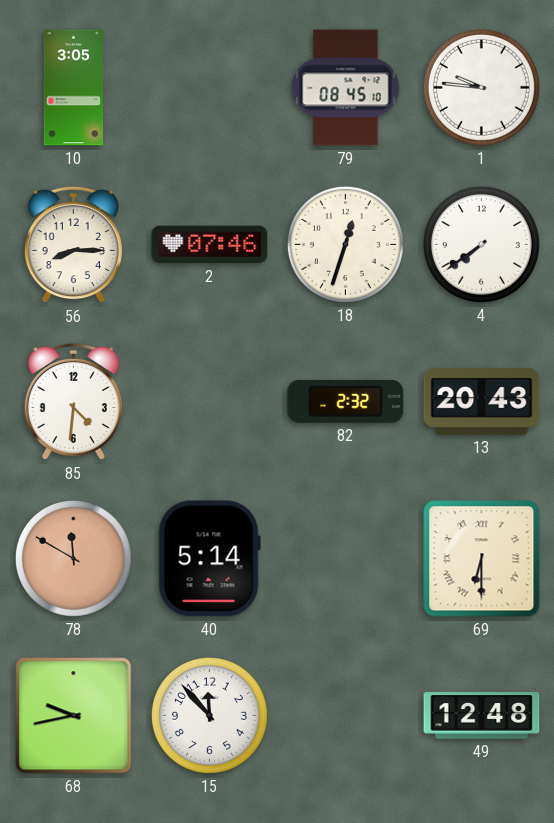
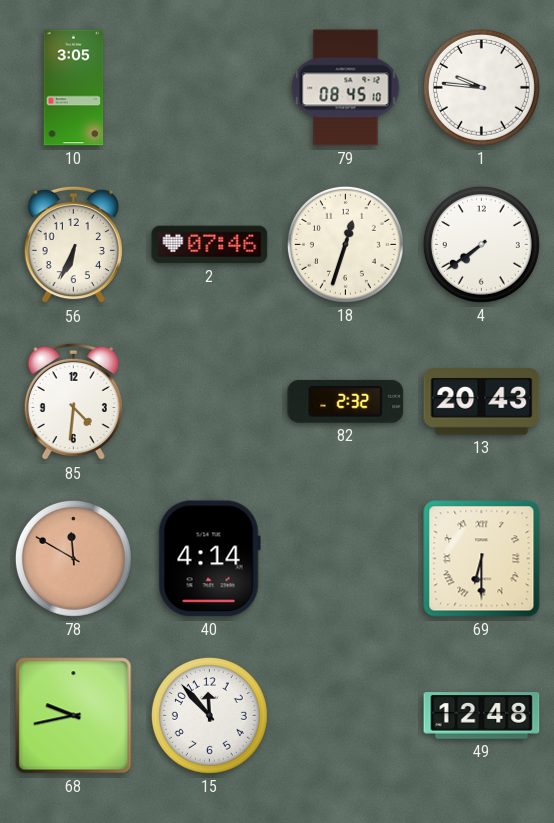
56: 8:15 -> 6:34 (73, 245)
40: 5:14 -> 4:14 (209, 559)
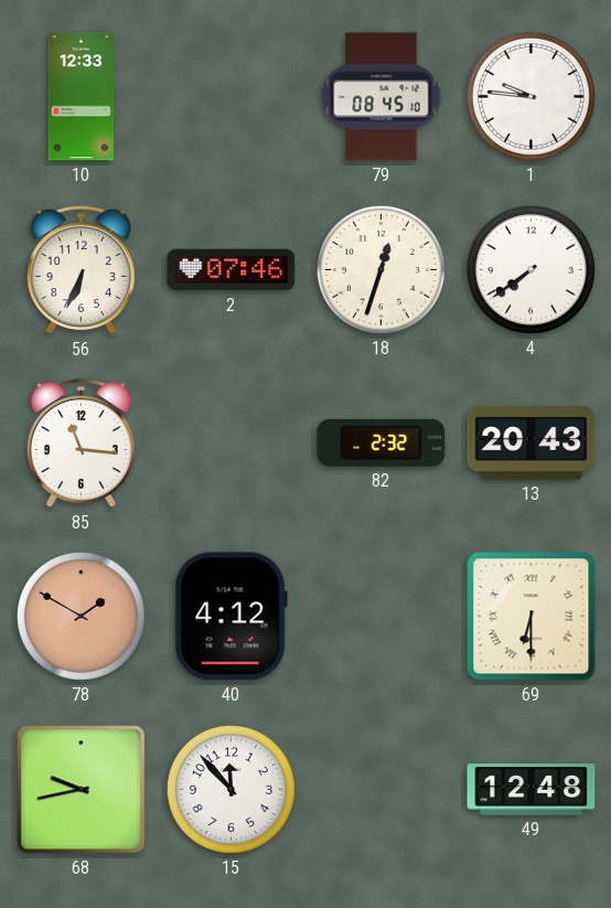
10: 3:05 -> 12:33 (82, 97)
85: 4:31 -> 11:16 (81, 444)
78: 11:50 -> 1:50 (81, 616)
40: 4:14 -> 4:12 (231, 617)
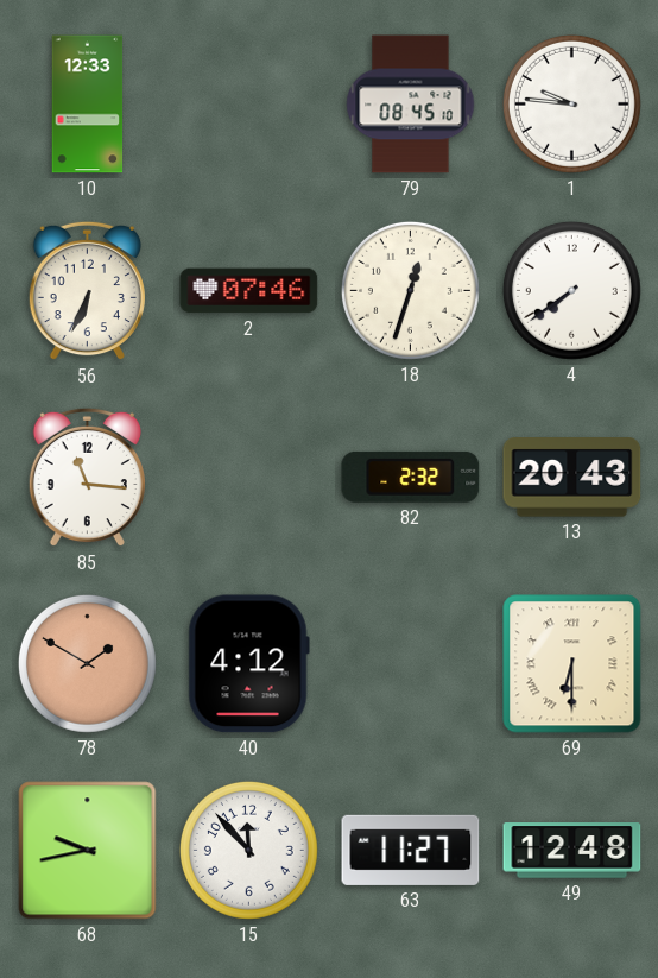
63: none -> 11:27 (411, 850)
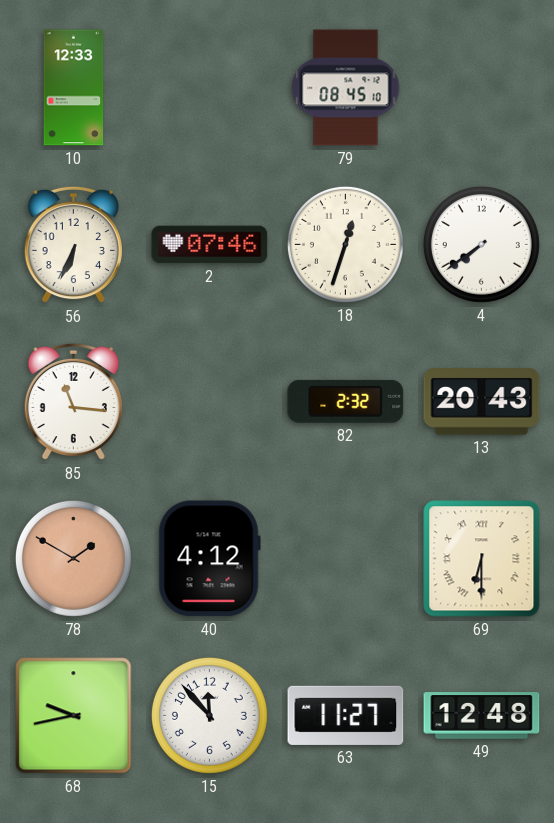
1: 9:46 -> none (571, 103)
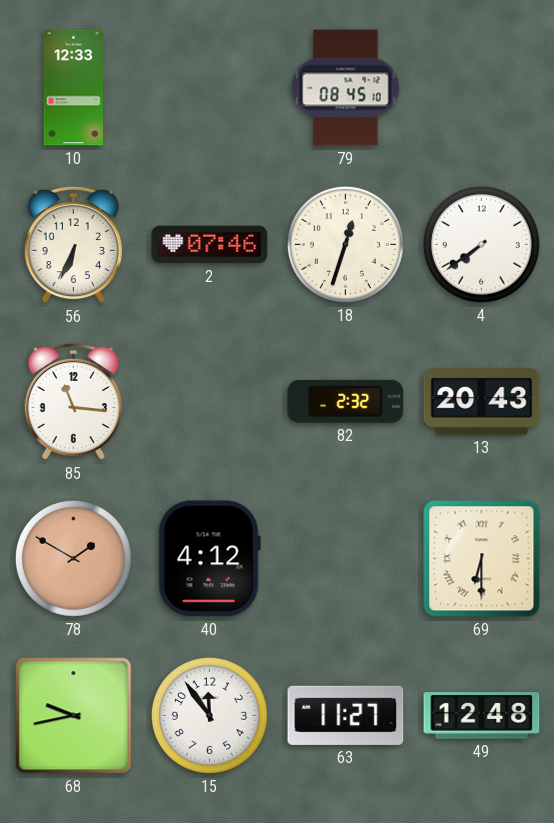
15: 11:53 -> 11:54 (209, 715)
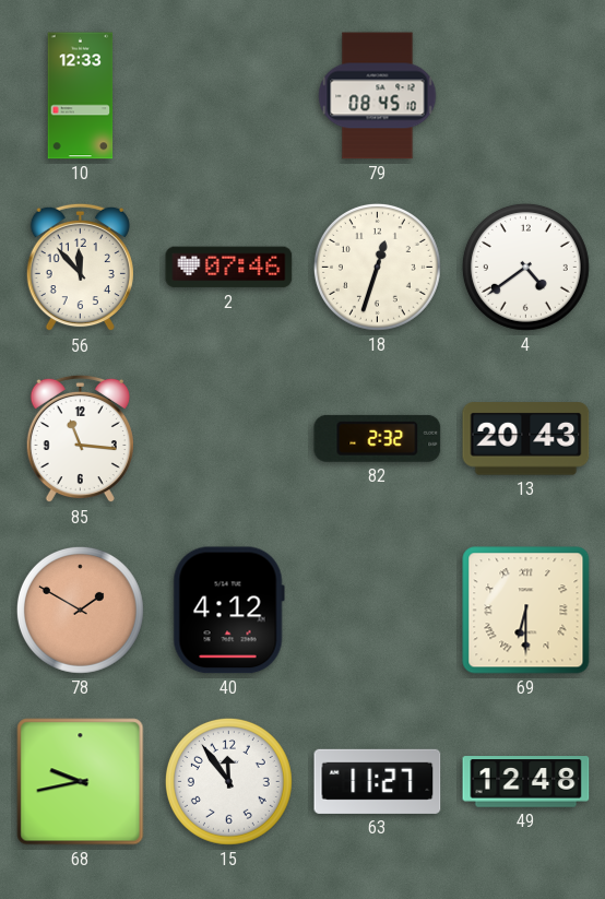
56: 6:34 -> 11:53 (80, 268)
4: 7:39 -> 4:39 (525, 267)
